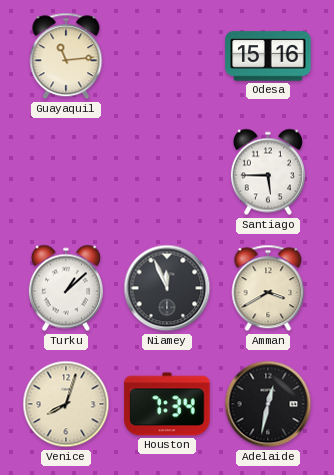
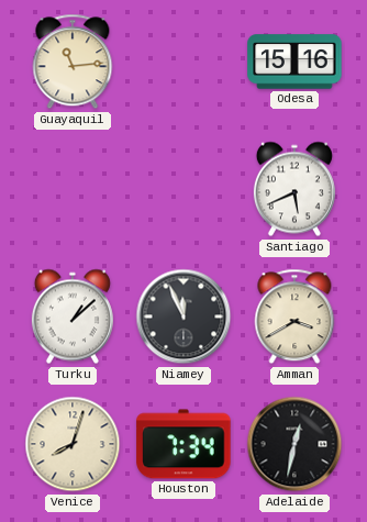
Santiago: 5:45 -> 5:41 (294, 189)
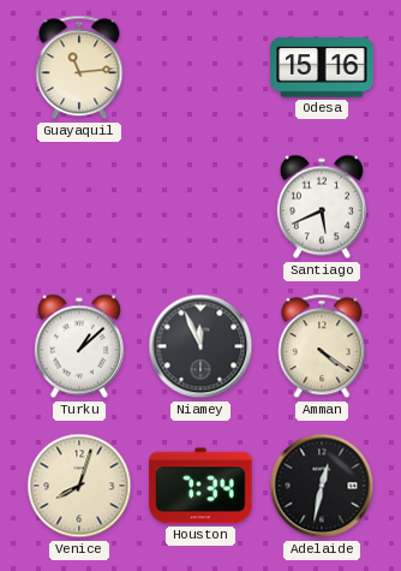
Amman: 3:40 -> 4:21 (322, 346)
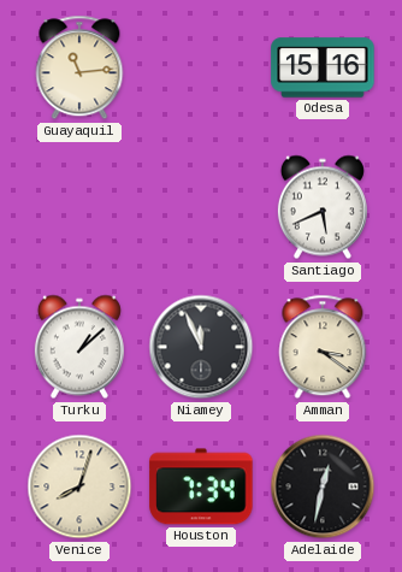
Amman: 4:21 -> 3:21 (323, 347)
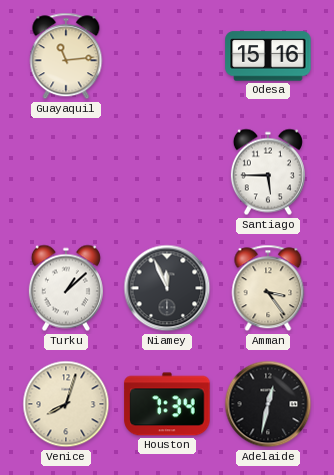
Santiago: 5:41 -> 5:45 (268, 172)
Amman: 3:21 -> 3:24 (268, 288)
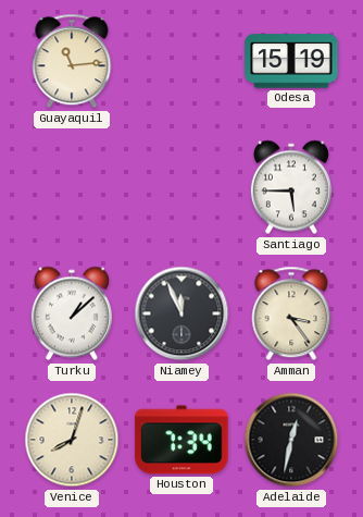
Odesa: 15:16 -> 15:19 (291, 61)
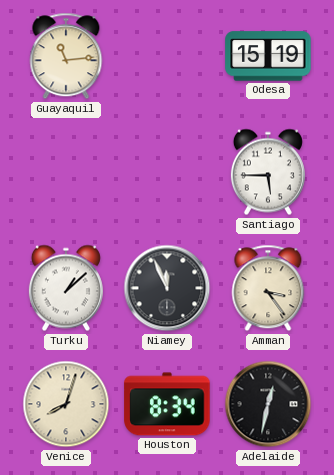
Houston: 7:34 -> 8:34 (167, 404)
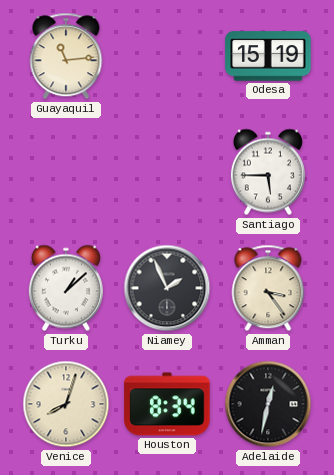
Niamey: 11:56 -> 1:56 (167, 288)
